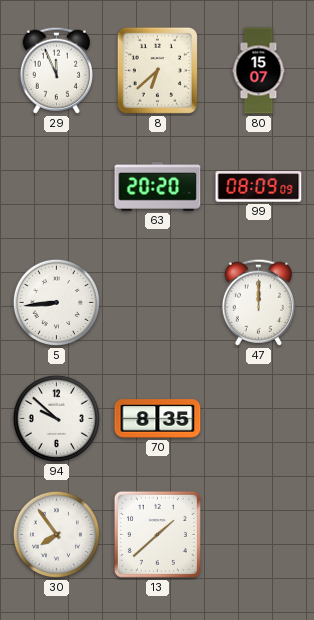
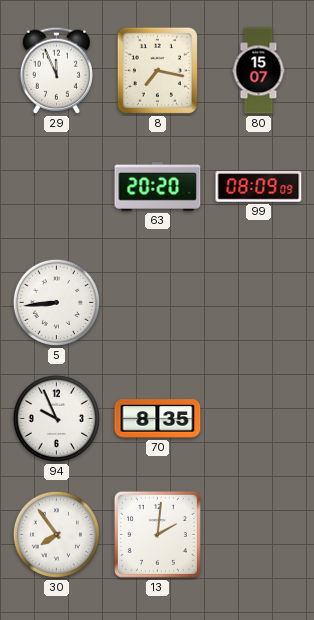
8: 6:38 -> 7:17 (157, 70)
47: 12:00 -> none (258, 302)
94: 9:52 -> 9:56 (56, 418)
13: 1:38 -> 2:01 (157, 534)
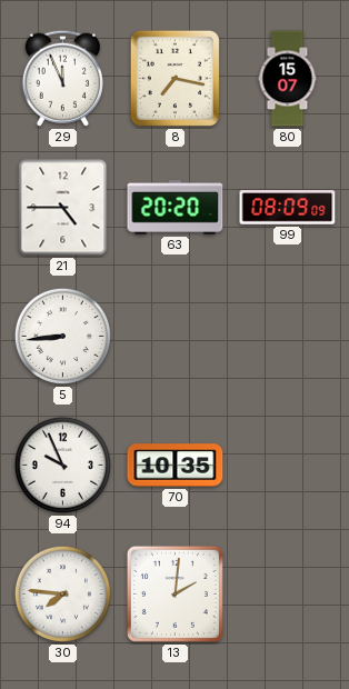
21: none -> 4:45 (63, 208)
70: 8:35 -> 10:35 (176, 466)
30: 7:54 -> 7:46 (62, 593)
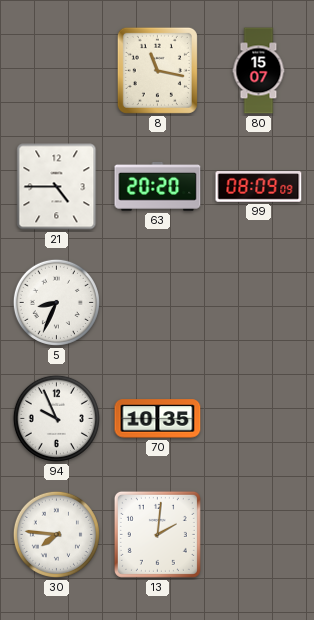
29: 11:56 -> none (62, 78)
8: 7:17 -> 11:17 (157, 70)
5: 8:44 -> 8:34 (56, 302)
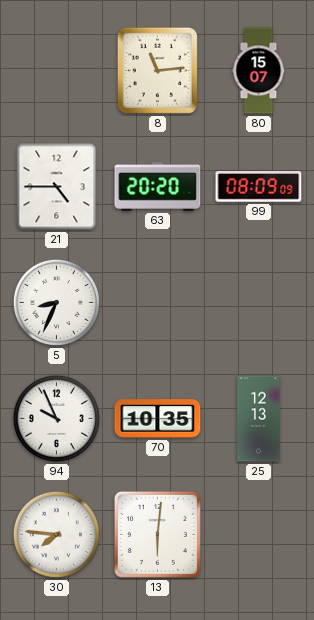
8: 11:17 -> 11:14 (157, 70)
25: none -> 12:13 (259, 419)
13: 2:01 -> 6:01 (157, 534)
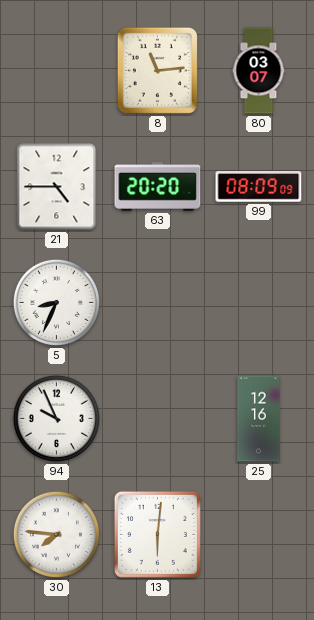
80: 15:07 -> 03:07 (259, 71)
70: 10:35 -> none (158, 419)
25: 12:13 -> 12:16 (259, 419)
